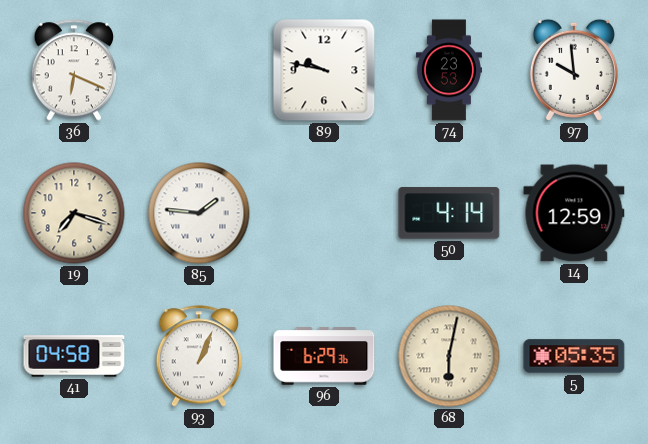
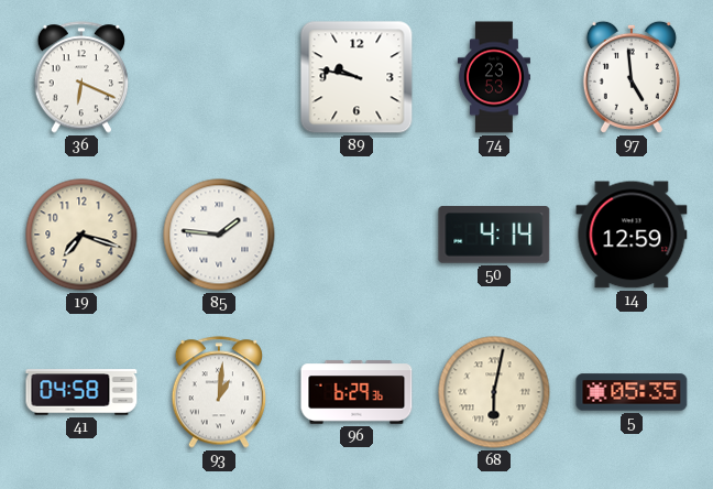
97: 9:59 -> 4:59 (632, 77)
93: 1:04 -> 1:01 (219, 392)
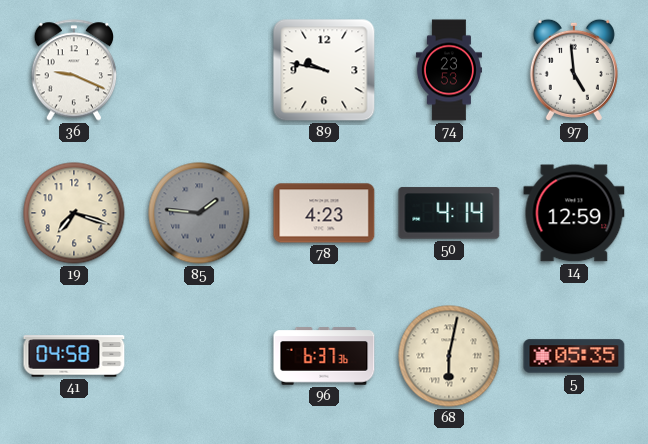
36: 6:19 -> 9:19 (74, 70)
85 dial: white -> grey (199, 213)
78: none -> 4:23 (324, 213)
93: 1:01 -> none (219, 392)
96: 6:29 -> 6:37 (324, 356)
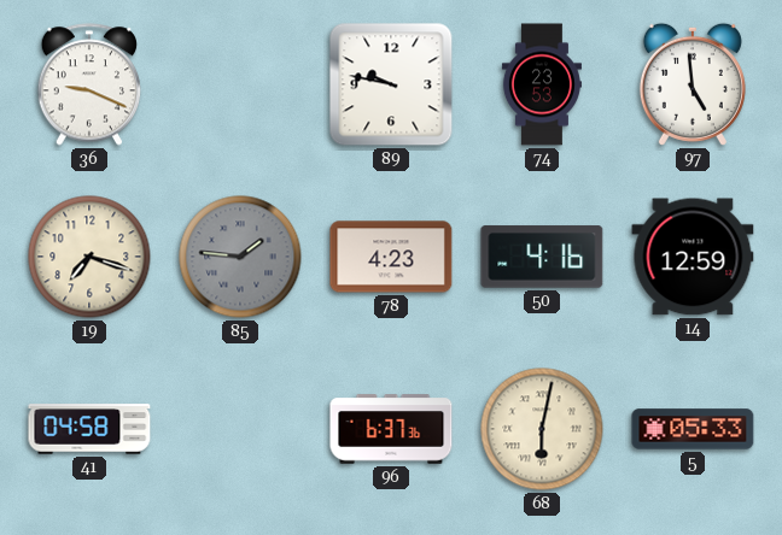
50: 4:14 -> 4:16 (542, 257)
5: 05:35 -> 05:33 (693, 429)
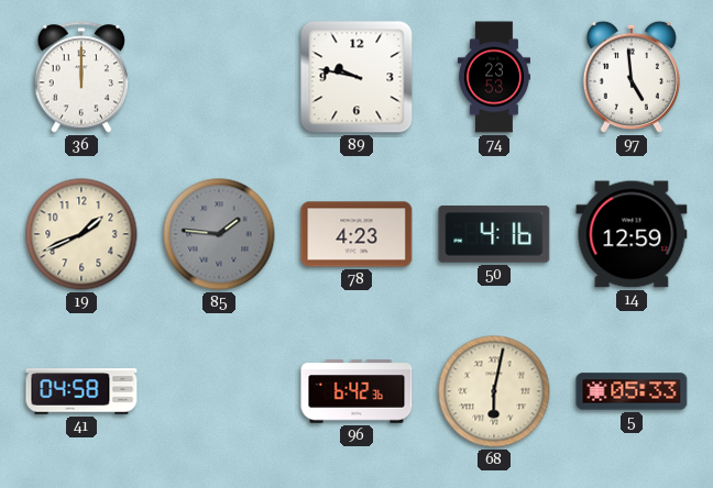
36: 9:19 -> 12:00 (81, 77)
19: 7:18 -> 1:41 (81, 234)
96: 6:37 -> 6:42 (356, 391)
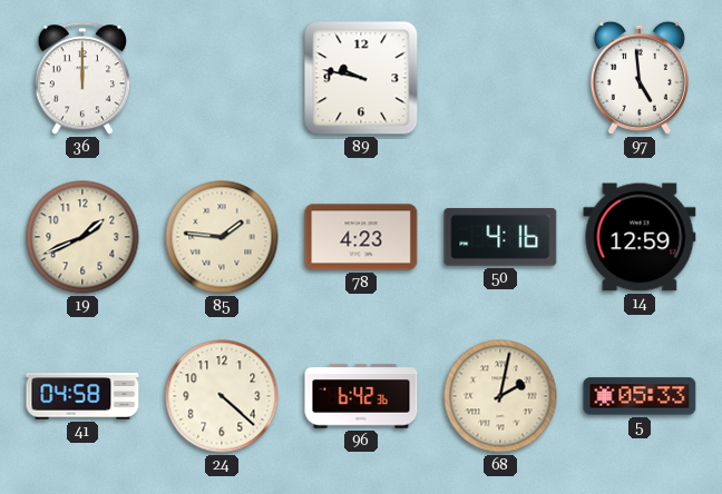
74: 23:53 -> none (494, 77)
85 dial: grey -> cream (222, 237)
24: none -> 4:22 (222, 396)
68: 6:02 -> 2:02 (500, 396)
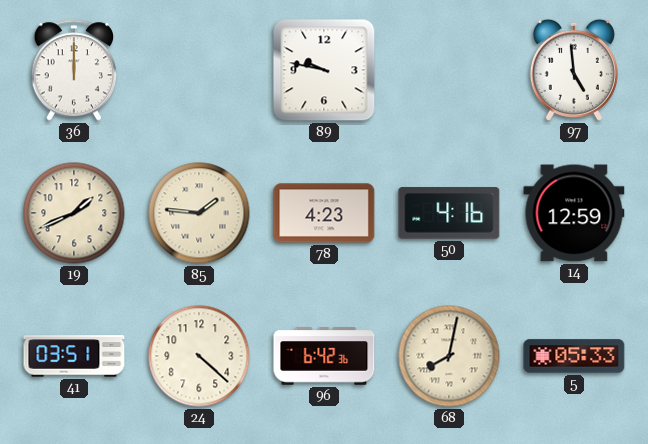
41: 04:58 -> 03:51 (74, 356)
68: 2:02 -> 8:02 (449, 356)
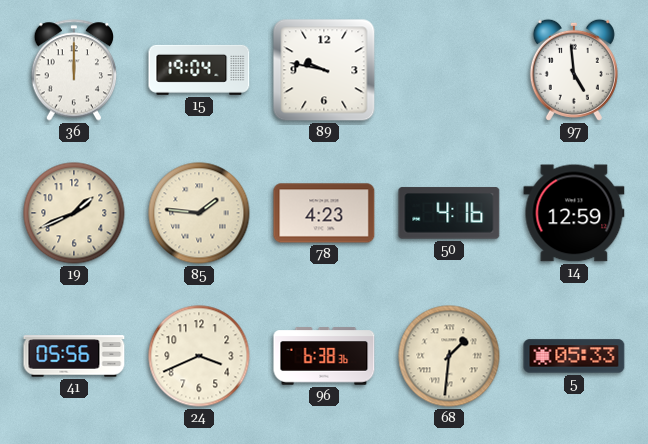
15: none -> 19:04 (199, 70)
41: 03:51 -> 05:56 (74, 356)
24: 4:22 -> 3:41 (199, 356)
96: 6:42 -> 6:38 (324, 356)
68: 8:02 -> 1:31 (449, 356)
